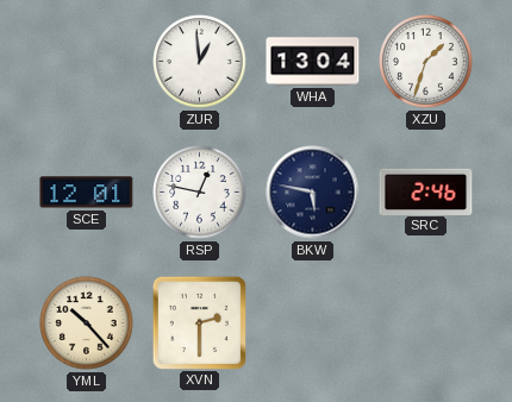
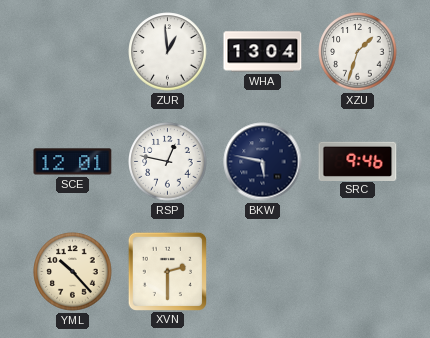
SRC: 2:46 -> 9:46 (358, 161)
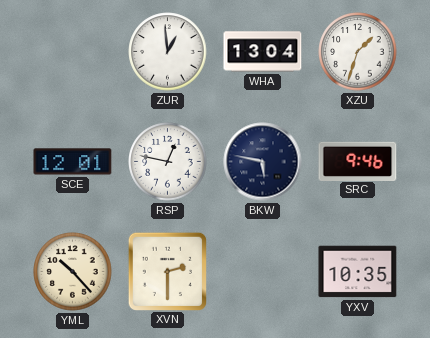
YXV: none -> 10:35 (358, 272)
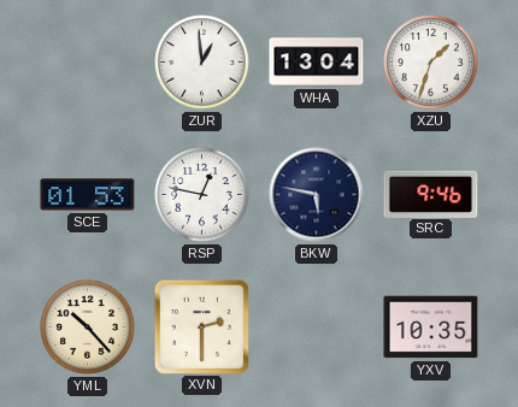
SCE: 12:01 -> 01:53 (88, 195)
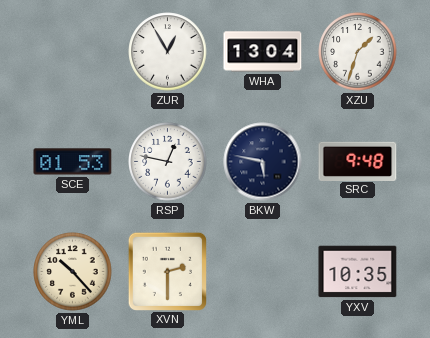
ZUR: 12:59 -> 12:55 (168, 52)
SRC: 9:46 -> 9:48 (358, 161)
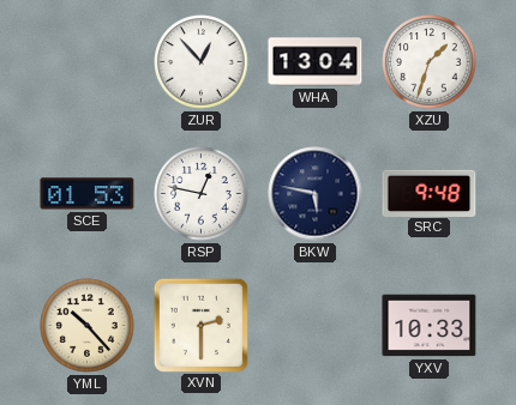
ZUR: 12:55 -> 12:53 (202, 62)
YXV: 10:35 -> 10:33 (430, 326)
